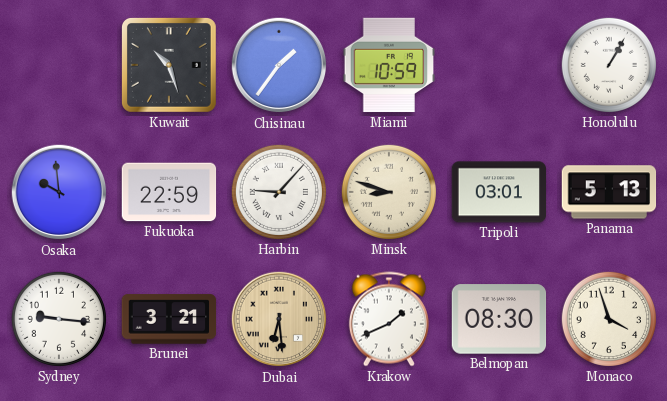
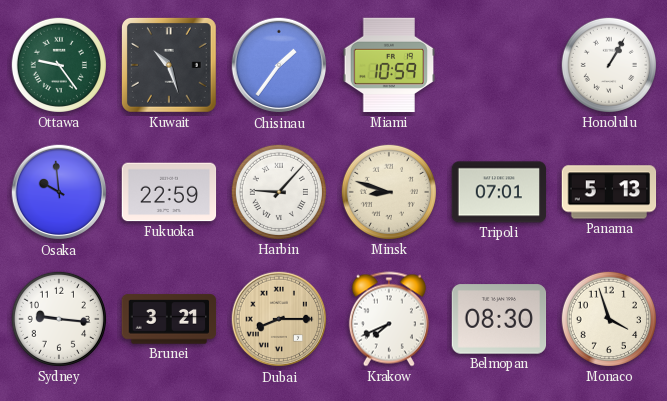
Ottawa: none -> 9:24 (59, 65)
Tripoli: 03:01 -> 07:01 (499, 192)
Dubai: 6:29 -> 8:15 (279, 319)
Krakow: 1:41 -> 7:41 (389, 319)
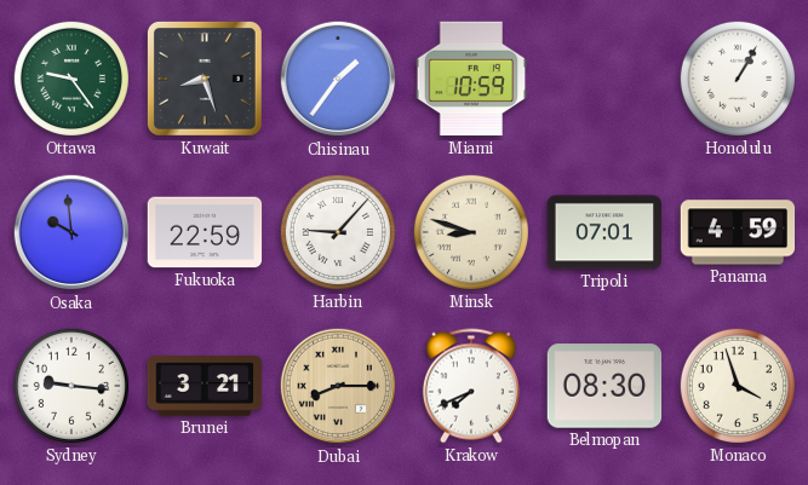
Kuwait: 10:27 -> 8:27 (205, 79)
Panama: 5:13 -> 4:59 (738, 232)
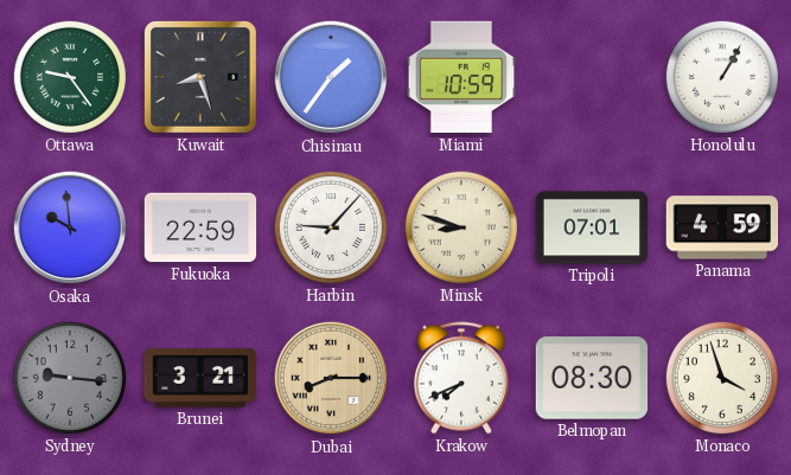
Sydney dial: white -> grey (70, 378)
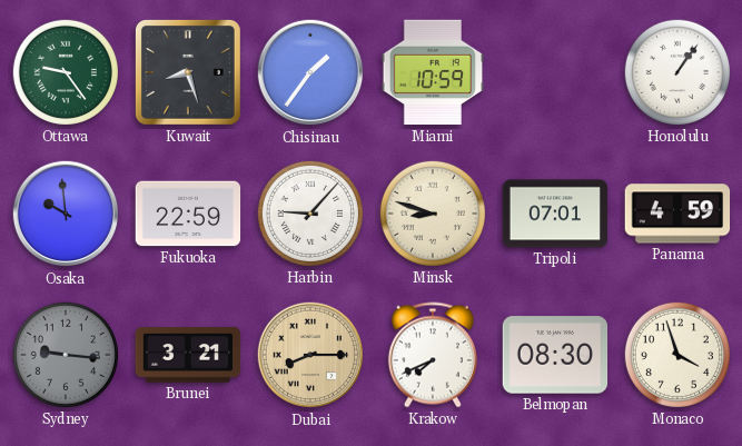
Honolulu: 1:05 -> 1:06 (677, 72)
